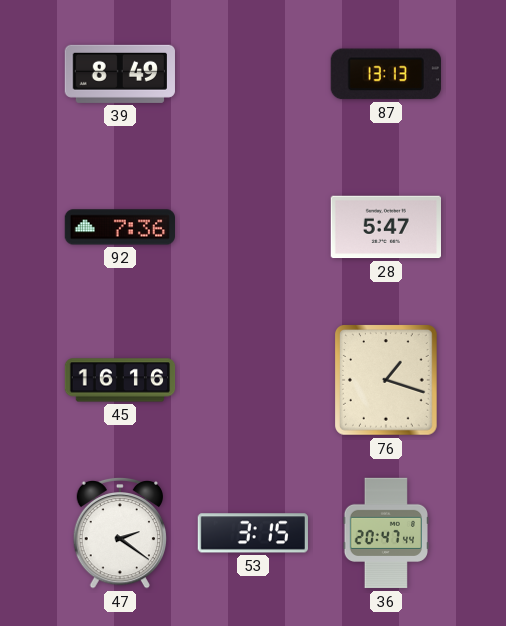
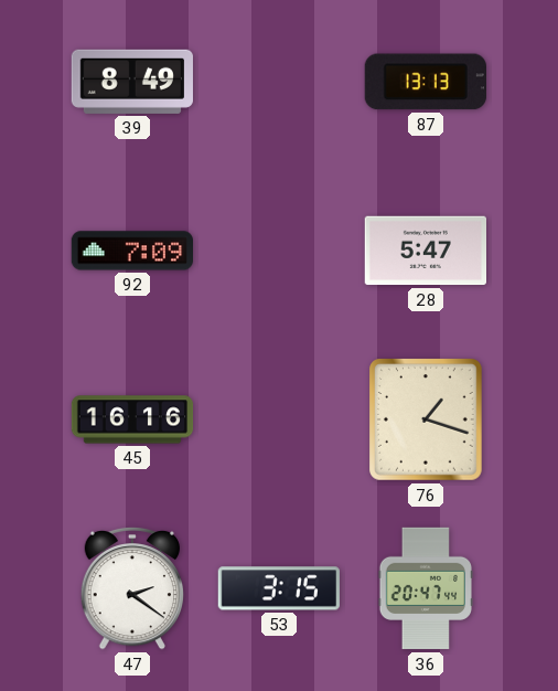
92: 7:36 -> 7:09 (131, 251)
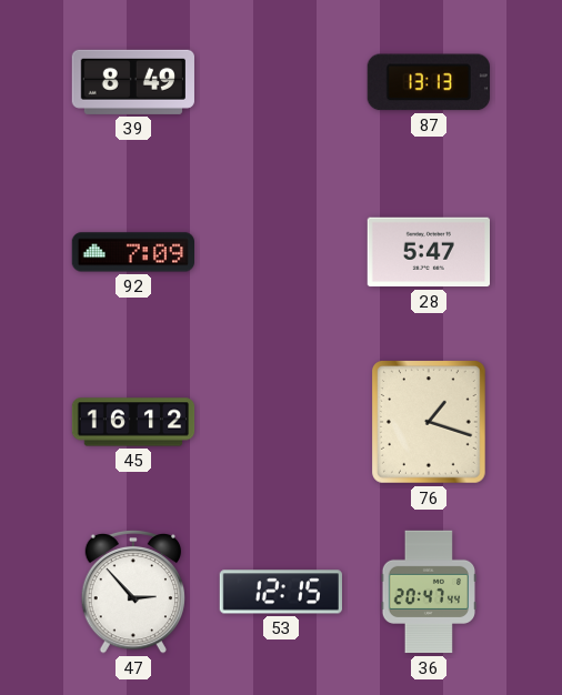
45: 16:16 -> 16:12 (133, 422)
47: 2:21 -> 2:53 (132, 592)
53: 3:15 -> 12:15 (281, 592)
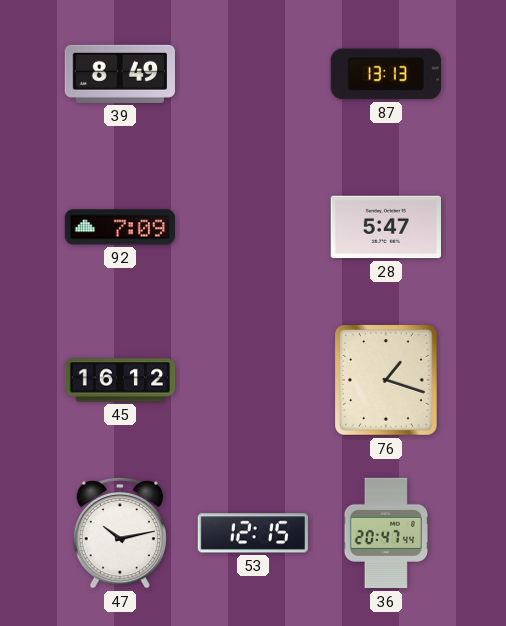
47: 2:53 -> 10:13 (119, 533)
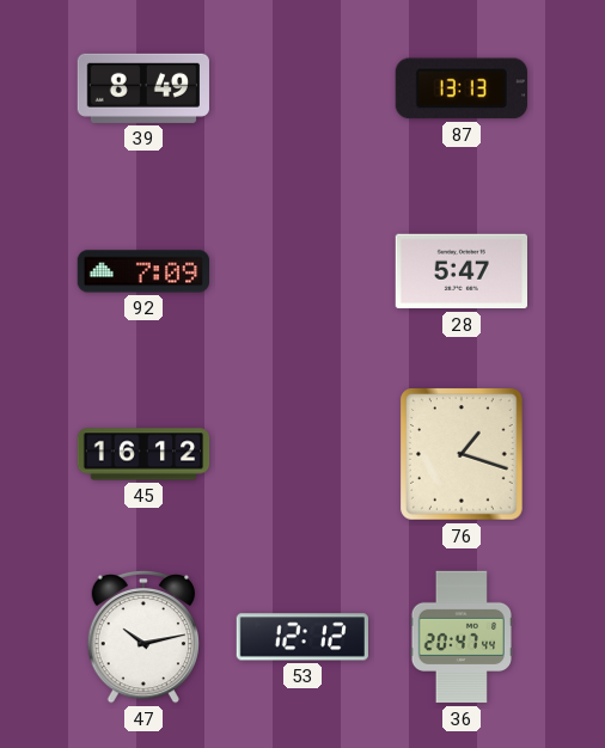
53: 12:15 -> 12:12 (302, 637)
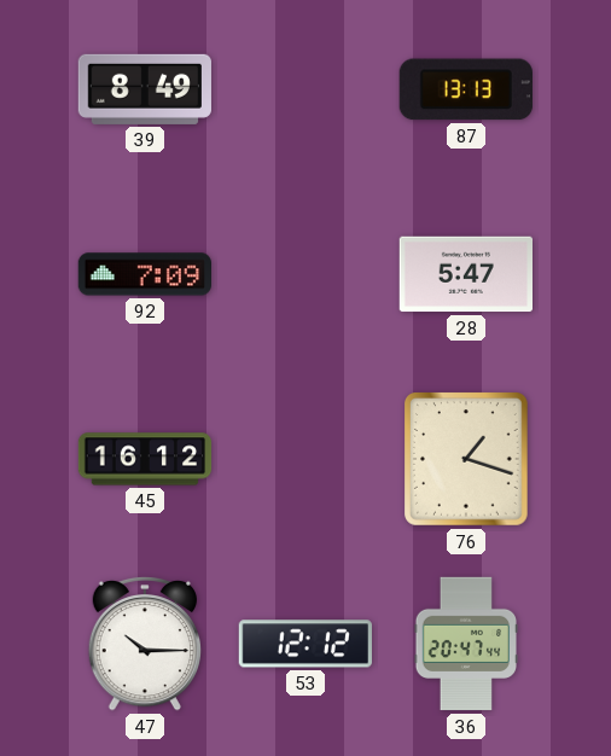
47: 10:13 -> 10:15 (144, 644)
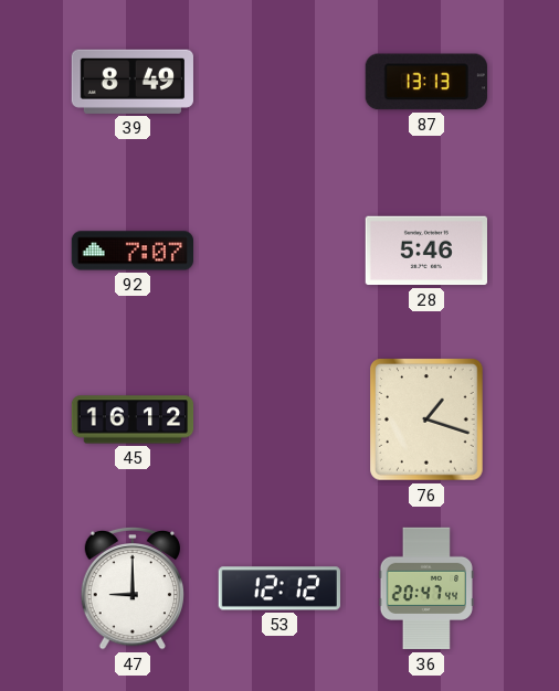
92: 7:09 -> 7:07 (131, 251)
28: 5:47 -> 5:46 (425, 251)
47: 10:15 -> 9:00 (131, 588)
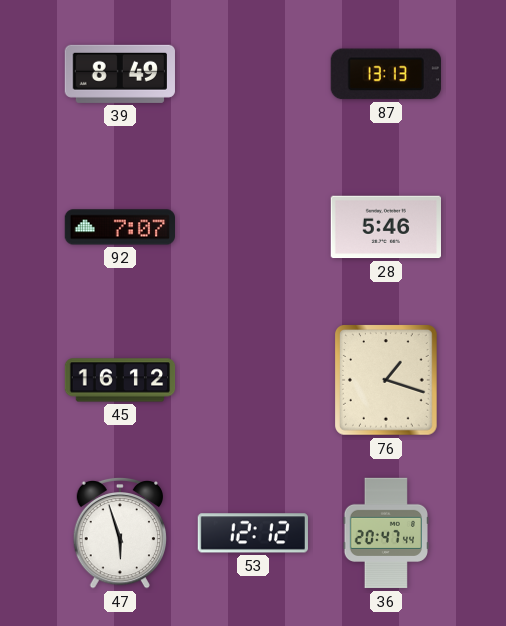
47: 9:00 -> 5:57 (119, 533)
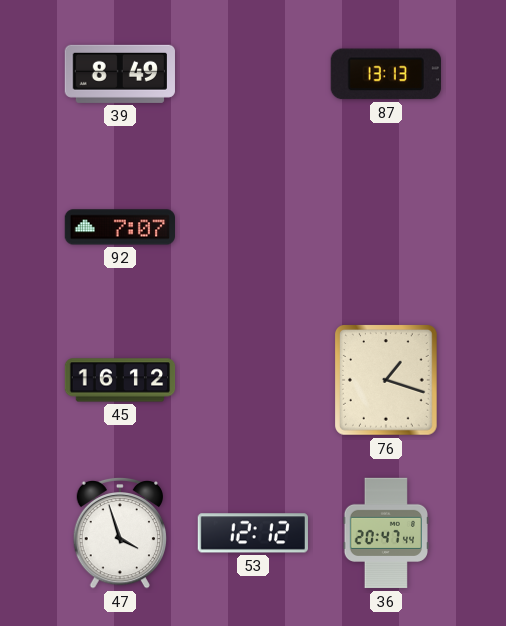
28: 5:46 -> none (385, 227)
47: 5:57 -> 3:57 (119, 533)
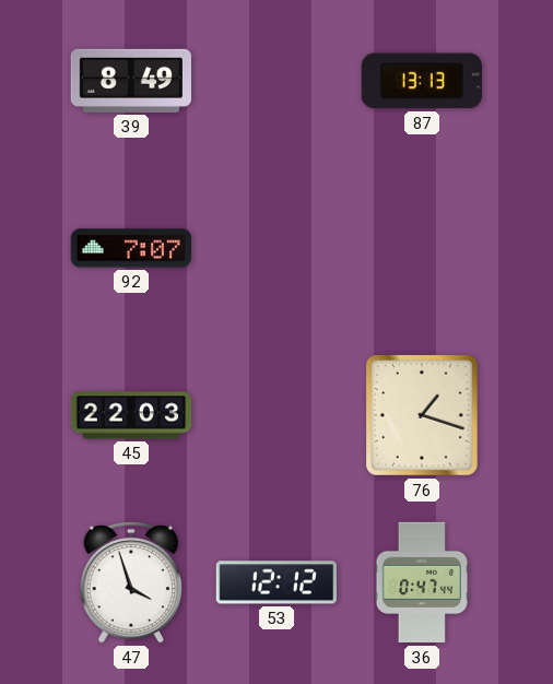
45: 16:12 -> 22:03 (131, 415)
36: 20:47 -> 0:47 (421, 582)
